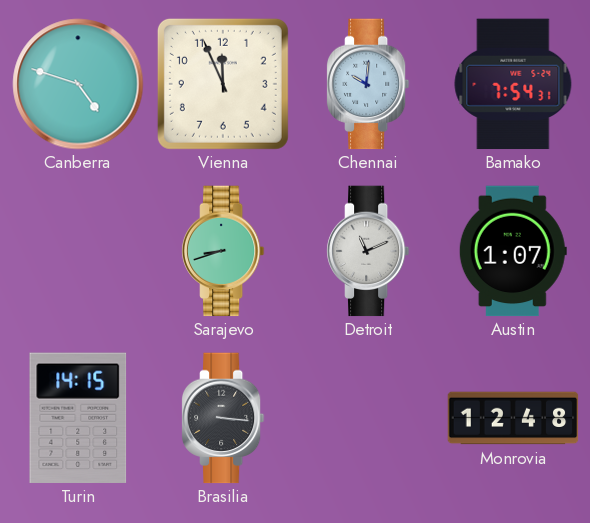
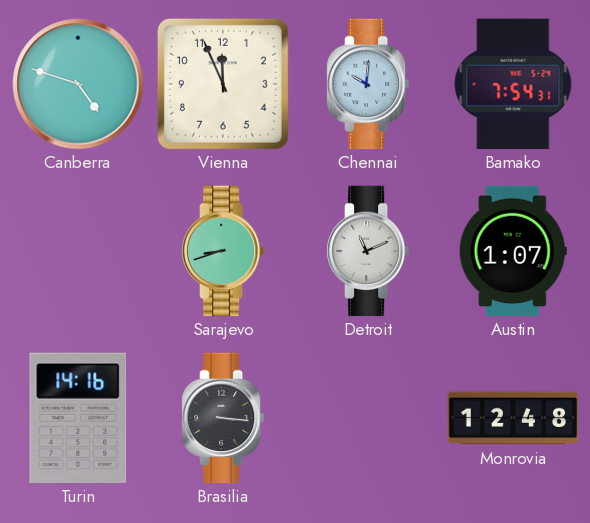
Turin: 14:15 -> 14:16 (78, 418)
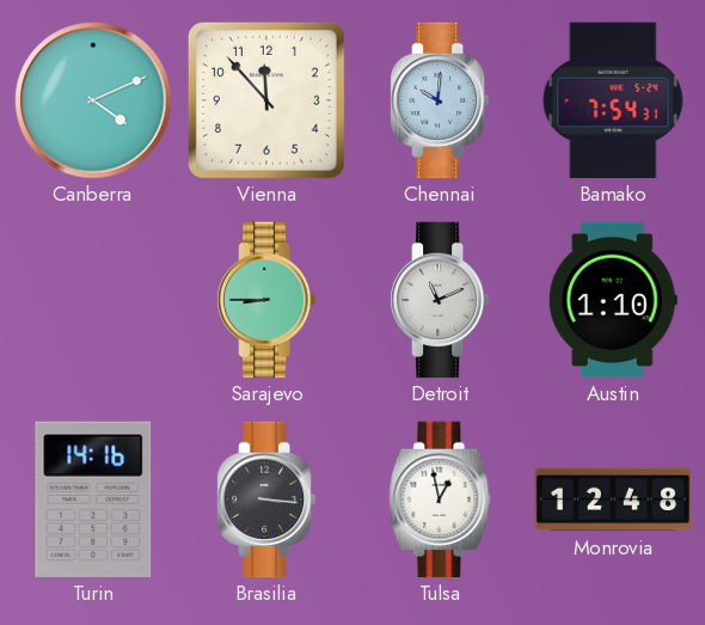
Canberra: 4:48 -> 4:11 (93, 100)
Vienna: 11:56 -> 11:53 (266, 100)
Sarajevo: 8:42 -> 8:45 (266, 300)
Austin: 1:07 -> 1:10 (613, 300)
Tulsa: none -> 12:58 (440, 500)
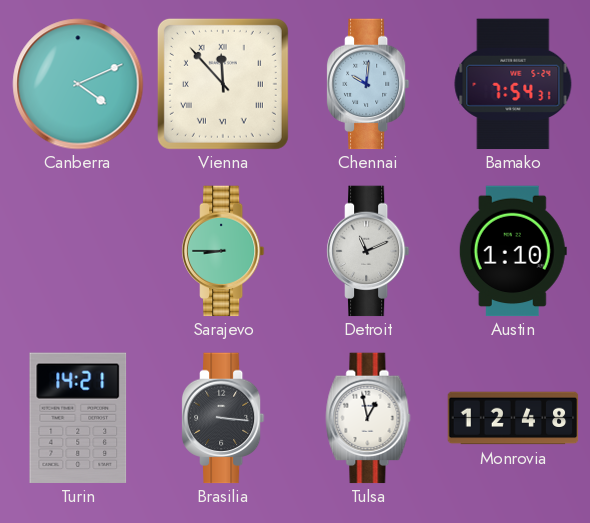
Vienna numerals: Arabic -> Roman (223, 84)
Turin: 14:16 -> 14:21 (78, 418)
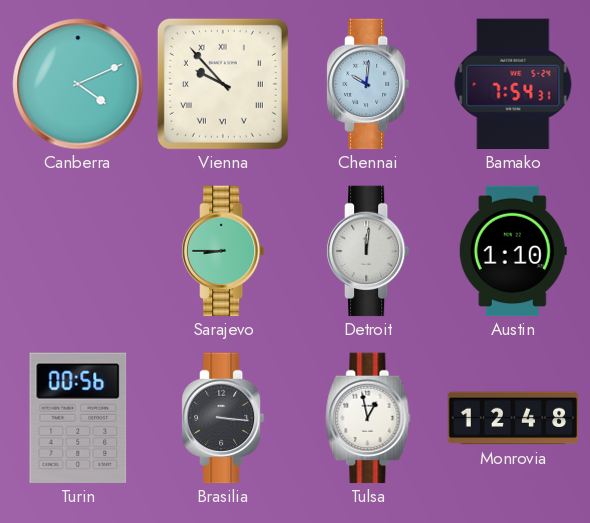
Vienna: 11:53 -> 9:53 (223, 84)
Detroit: 11:11 -> 12:01 (368, 251)
Turin: 14:21 -> 00:56 (78, 418)
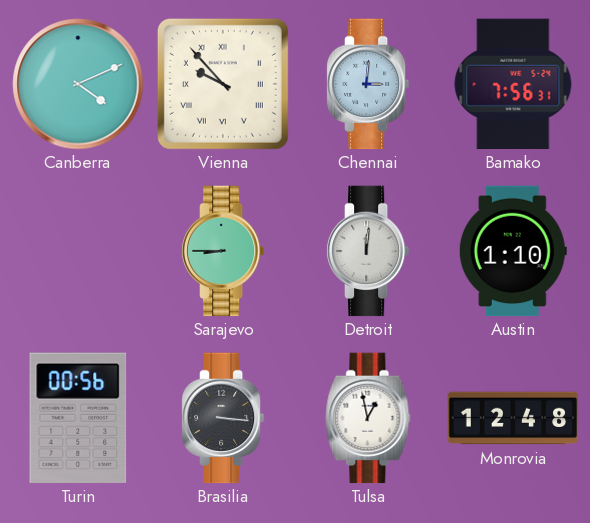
Chennai: 10:01 -> 3:01 (368, 84)
Bamako: 7:54 -> 7:56 (513, 84)
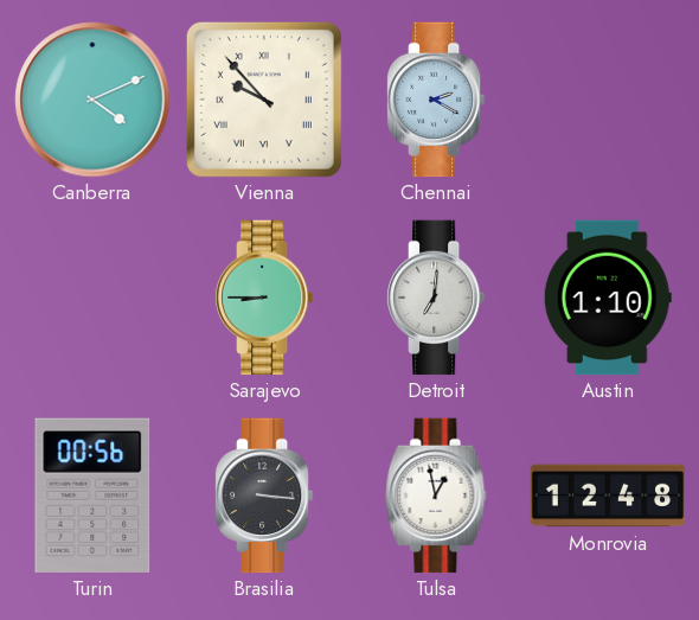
Chennai: 3:01 -> 2:20 (436, 100)
Bamako: 7:56 -> none (513, 84)
Detroit: 12:01 -> 7:01 (436, 298)
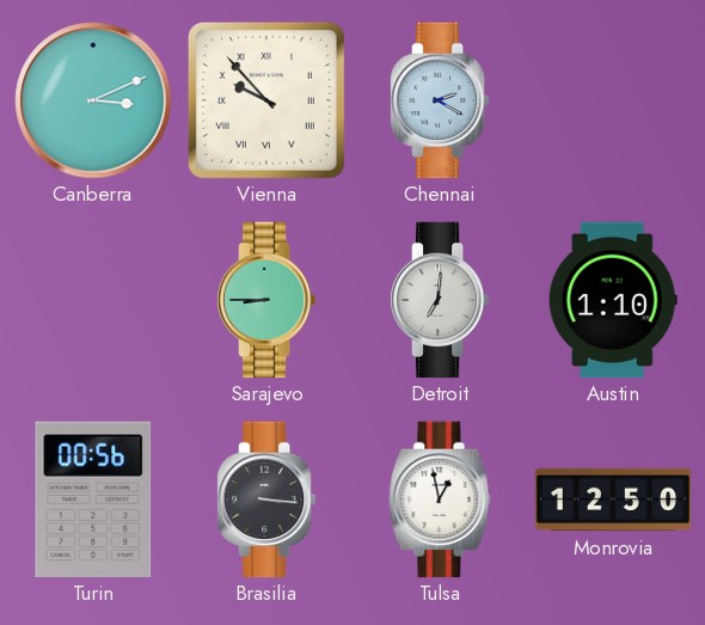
Canberra: 4:11 -> 3:11 (93, 100)
Monrovia: 12:48 -> 12:50 (613, 500)
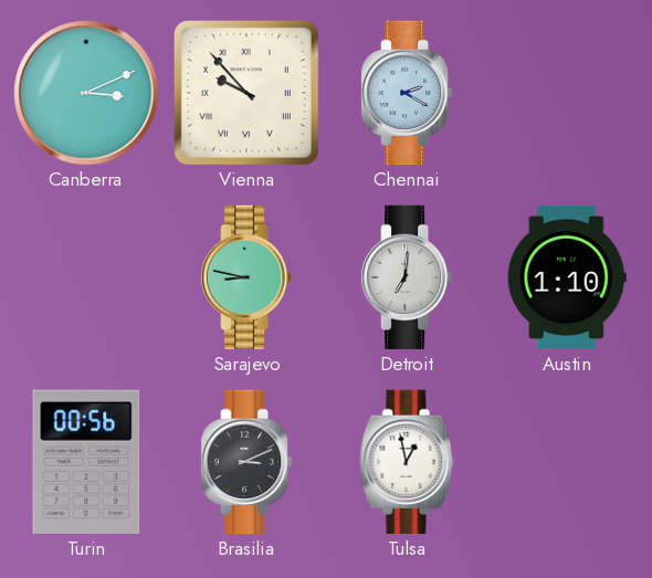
Sarajevo: 8:45 -> 8:47 (246, 277)
Brasilia: 3:16 -> 3:11 (246, 462)
Monrovia: 12:50 -> none (613, 500)
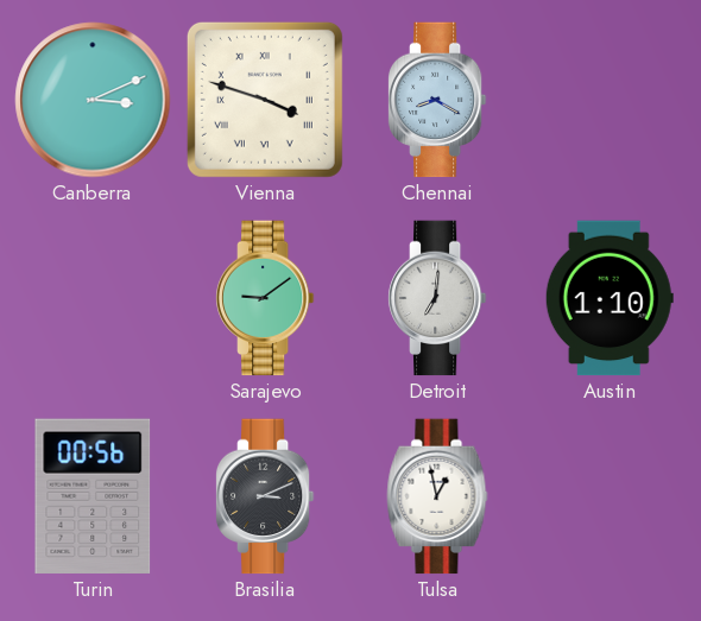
Vienna: 9:53 -> 3:48 (265, 100)
Chennai: 2:20 -> 8:20 (437, 100)
Sarajevo: 8:47 -> 9:09 (265, 298)
